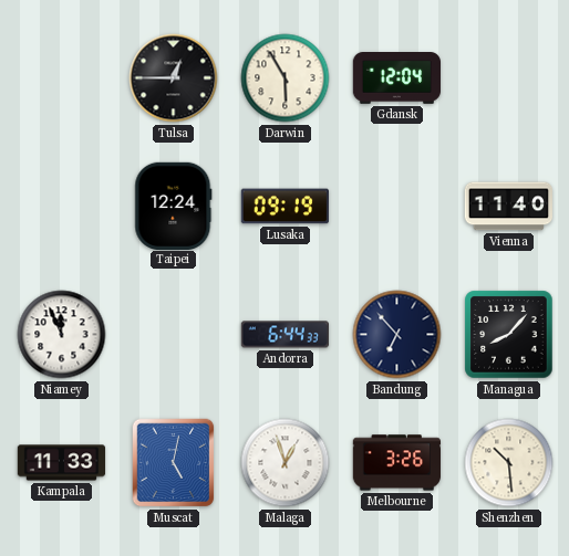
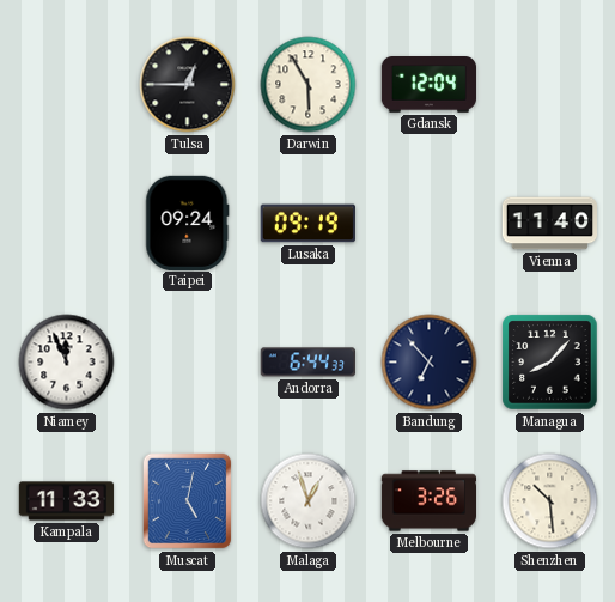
Taipei: 12:24 -> 09:24 (188, 223)
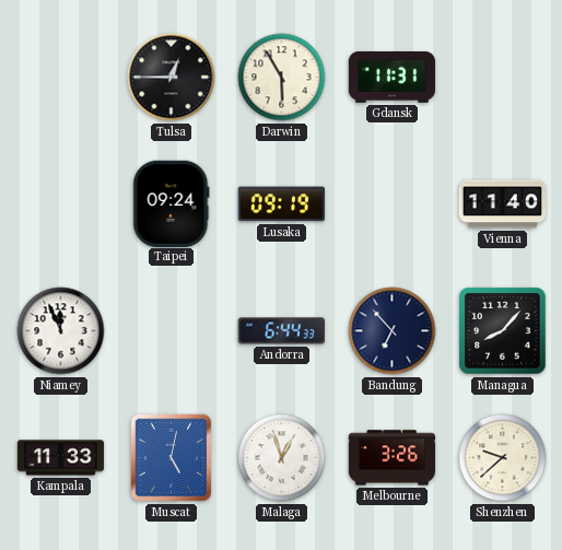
Gdansk: 12:04 -> 11:31 (391, 78)
Shenzhen: 10:29 -> 9:38 (503, 458)
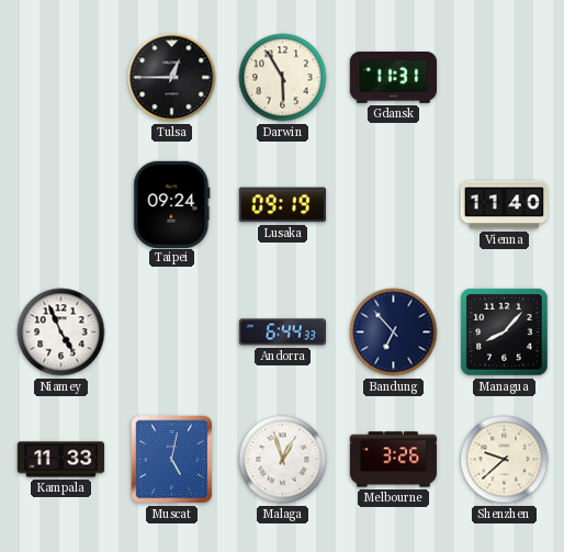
Niamey: 11:56 -> 4:56 (61, 333)
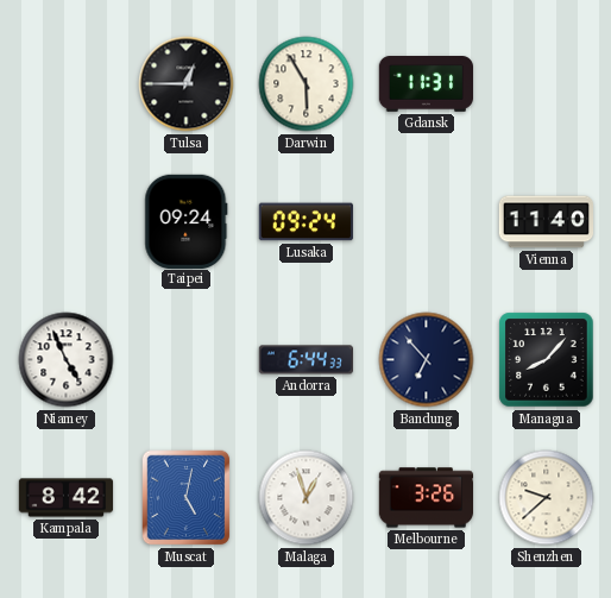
Lusaka: 09:19 -> 09:24 (305, 222)
Kampala: 11:33 -> 8:42 (67, 498)
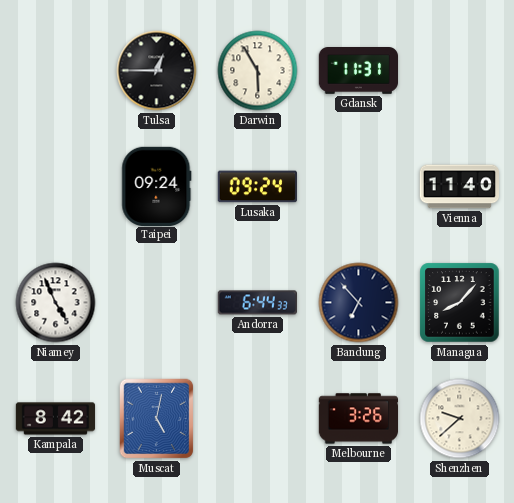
Malaga: 12:57 -> none (307, 498)
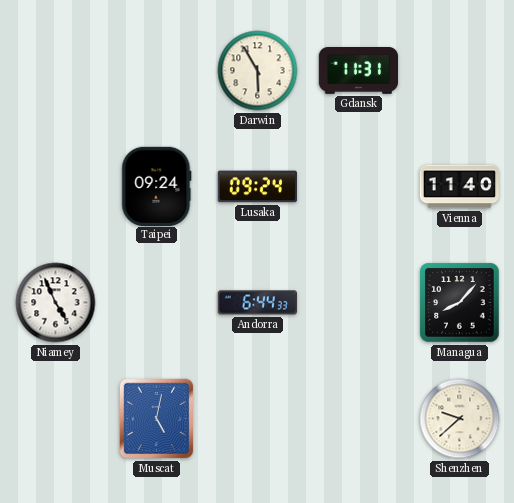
Tulsa: 12:45 -> none (157, 71)
Bandung: 6:53 -> none (359, 303)
Kampala: 8:42 -> none (56, 419)
Melbourne: 3:26 -> none (358, 419)
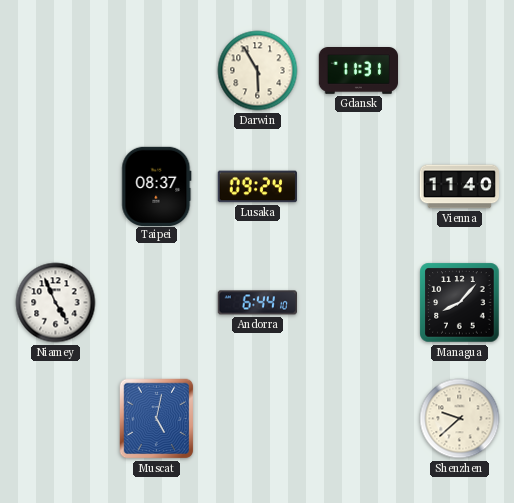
Taipei: 09:24 -> 08:37 (157, 186)
Andorra: 6:44:33 -> 6:44:10 (257, 303)
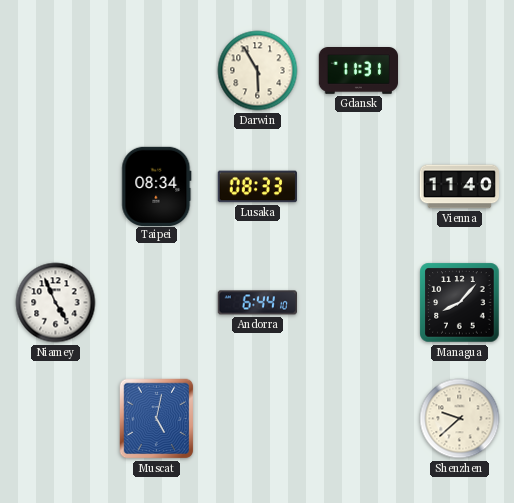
Taipei: 08:37 -> 08:34 (157, 186)
Lusaka: 09:24 -> 08:33 (257, 187)
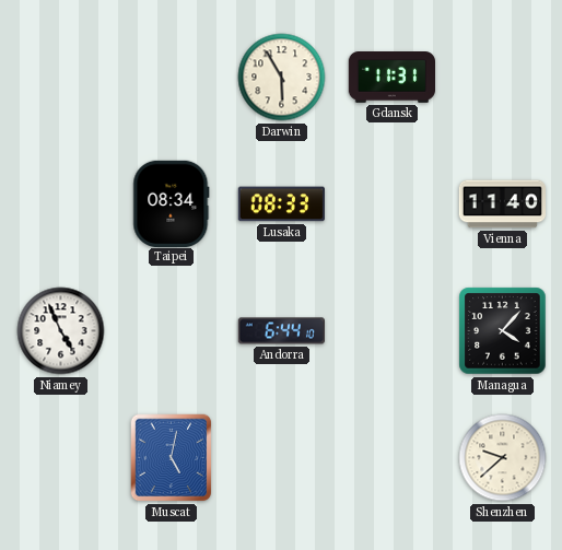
Managua: 8:07 -> 4:07 (503, 331)
